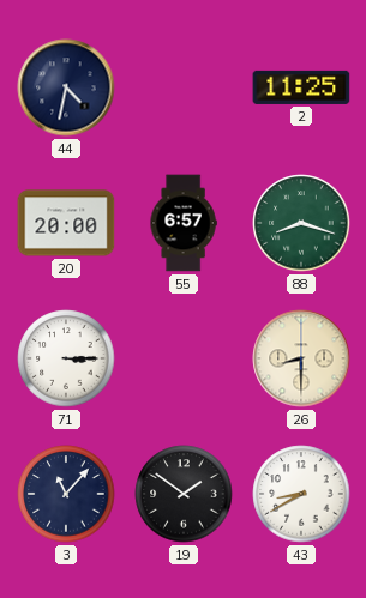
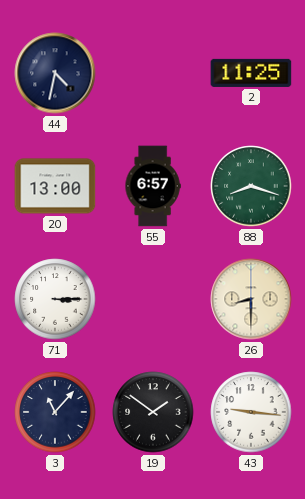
20: 20:00 -> 13:00 (55, 186)
43: 8:40 -> 9:16 (251, 412)
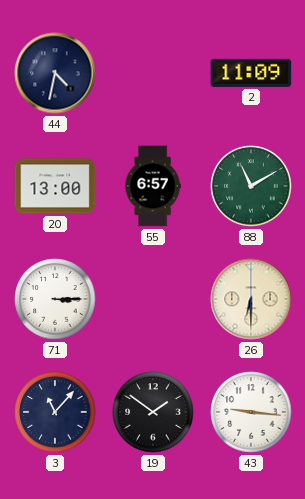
2: 11:25 -> 11:09 (251, 73)
88: 8:18 -> 11:10 (251, 186)
26: 8:30 -> 6:30 (251, 299)
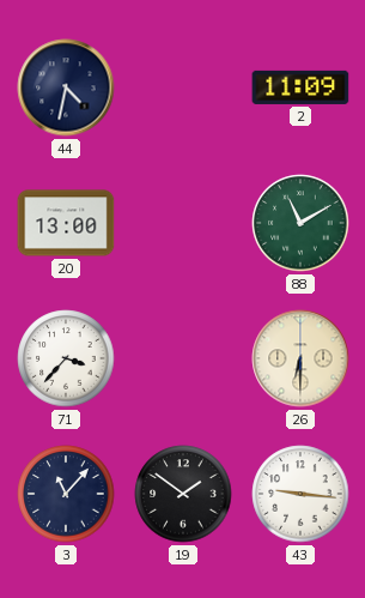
55: 6:57 -> none (153, 186)
71: 3:15 -> 3:37 (66, 358)
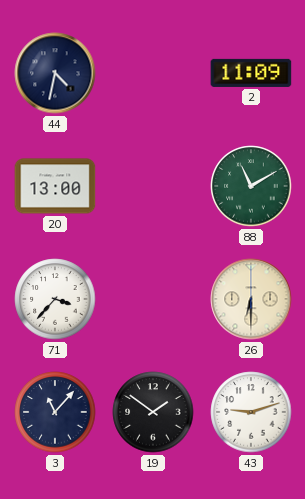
43: 9:16 -> 9:12 (251, 412)
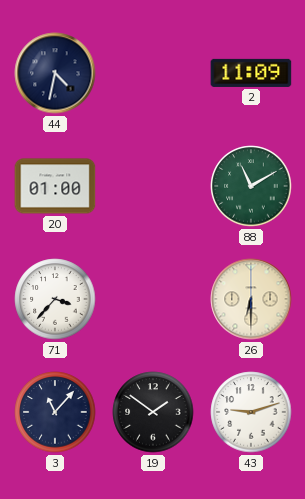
20: 13:00 -> 01:00 (55, 186)
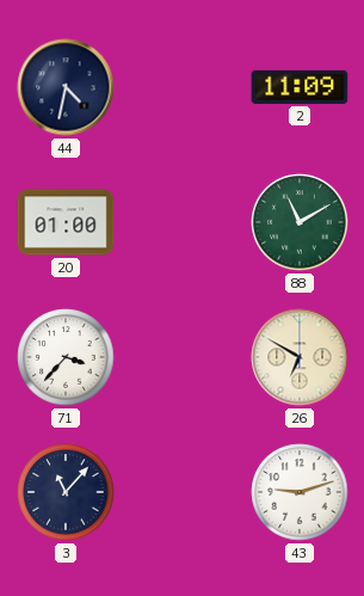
26: 6:30 -> 6:50 (300, 357)
19: 1:51 -> none (153, 412)
